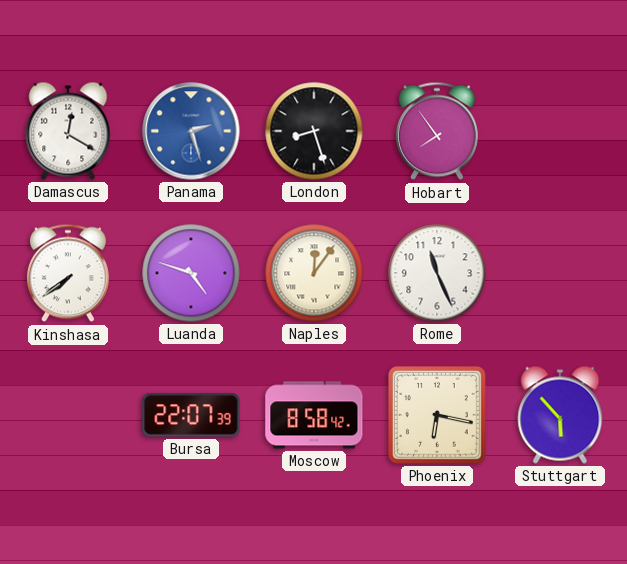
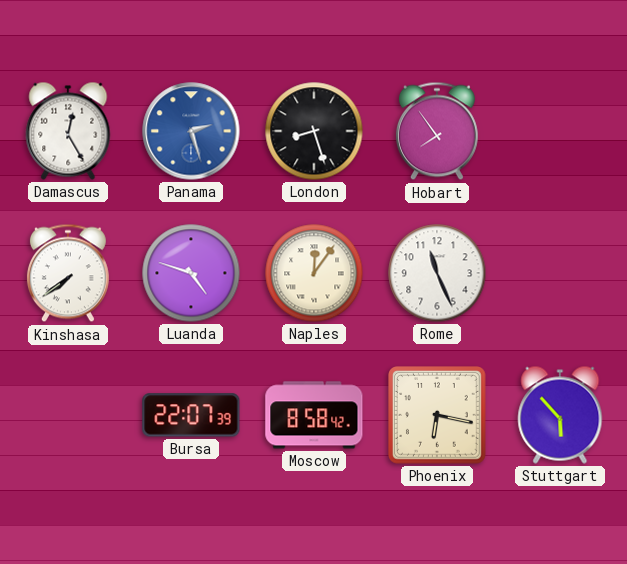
Damascus: 12:20 -> 12:25 (68, 131)
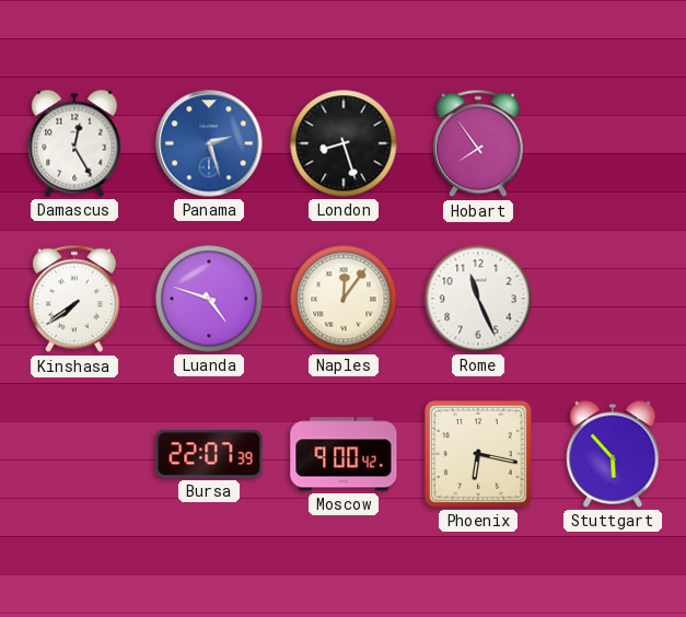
Moscow: 8:58 -> 9:00 (344, 454)
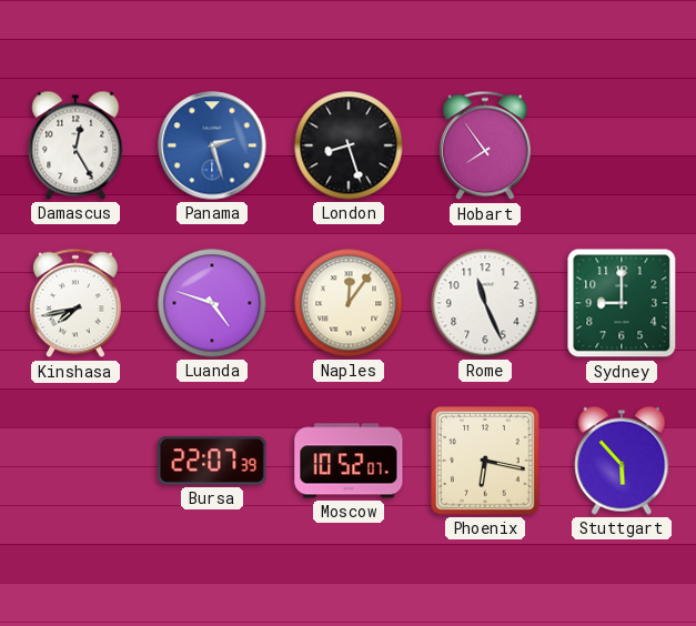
Kinshasa: 7:39 -> 7:43 (75, 303)
Sydney: none -> 9:00 (622, 303)
Moscow: 9:00 -> 10:52 (349, 461)
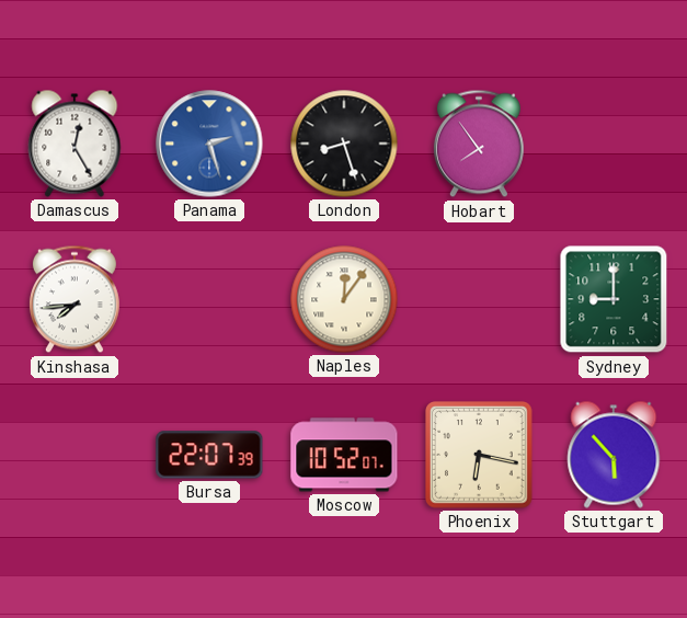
Kinshasa: 7:43 -> 7:44 (75, 299)
Luanda: 4:48 -> none (212, 303)
Rome: 11:26 -> none (485, 303)
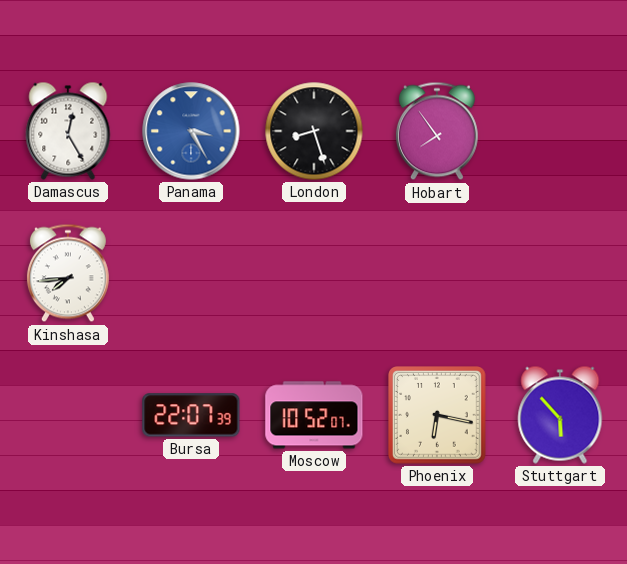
Panama: 2:27 -> 3:25 (191, 131)
Naples: 12:06 -> none (344, 299)
Sydney: 9:00 -> none (614, 299)
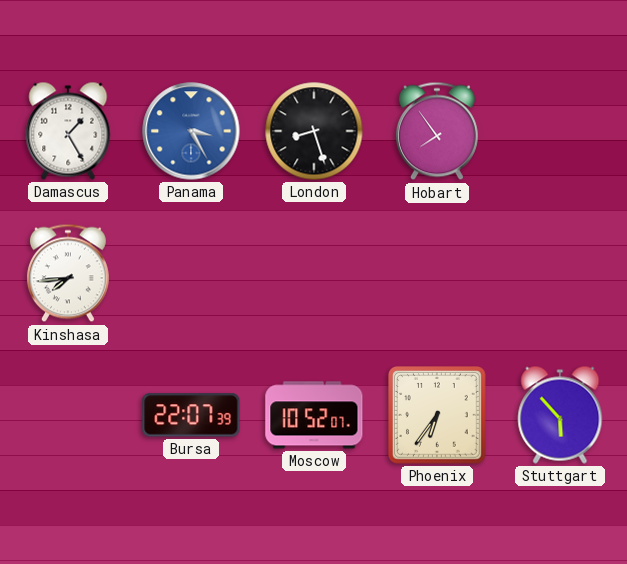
Damascus: 12:25 -> 1:25 (68, 131)
Phoenix: 6:17 -> 6:36 (437, 415)
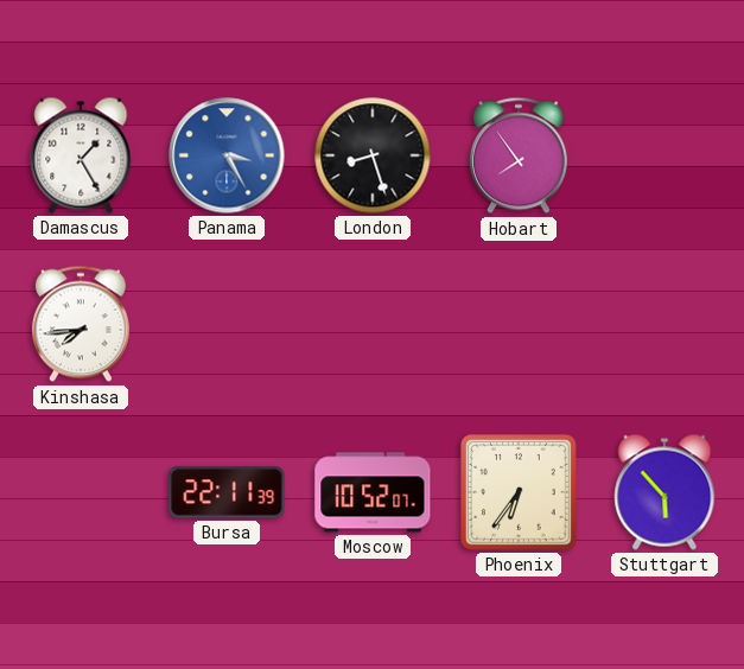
Bursa: 22:07 -> 22:11 (227, 492)
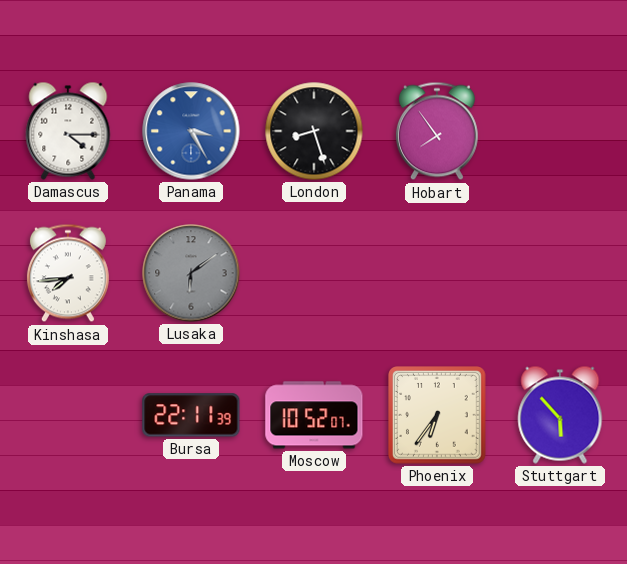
Damascus: 1:25 -> 4:15 (68, 131)
Lusaka: none -> 6:09 (191, 273)
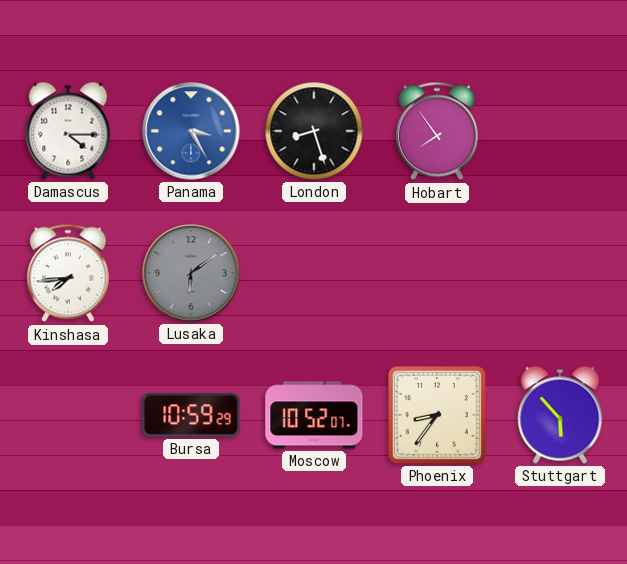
Bursa: 22:11 -> 10:59 (191, 415)
Phoenix: 6:36 -> 8:36 (437, 415)
